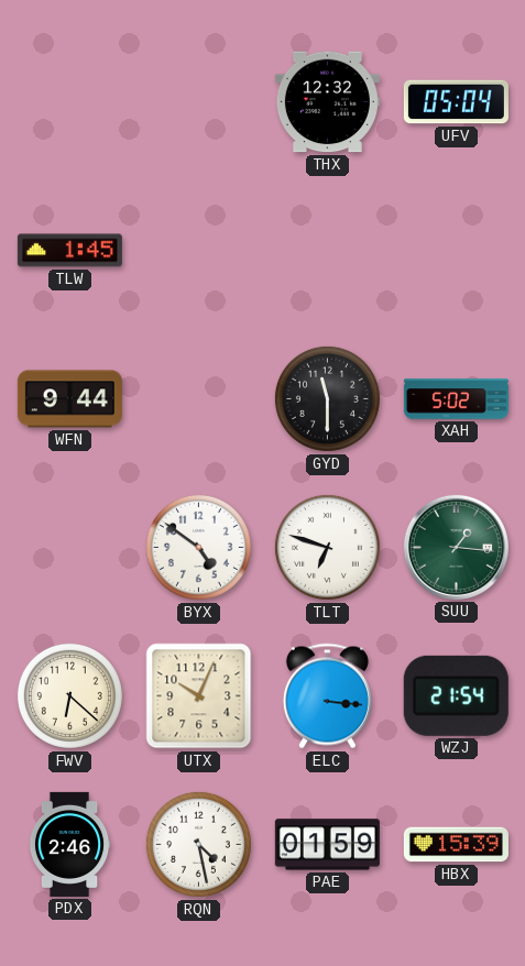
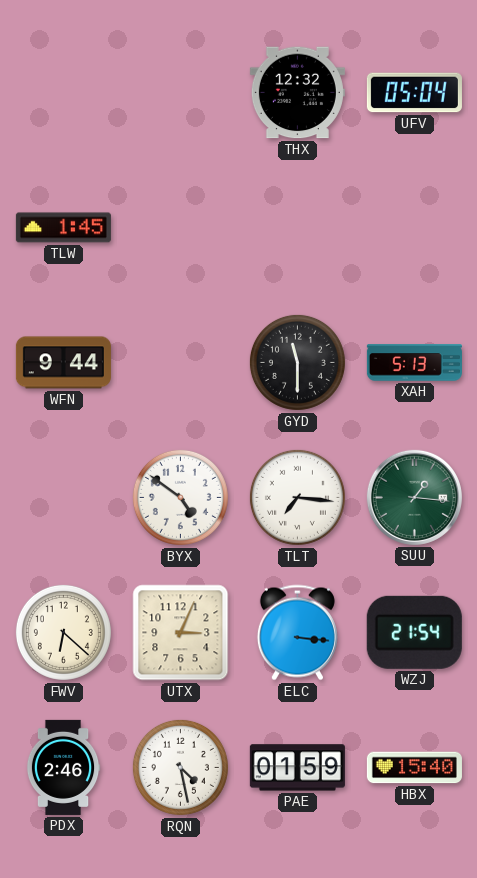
XAH: 5:02 -> 5:13 (414, 363)
TLT: 6:48 -> 7:16 (297, 497)
UTX: 10:04 -> 3:04 (181, 633)
HBX: 15:39 -> 15:40 (414, 768)
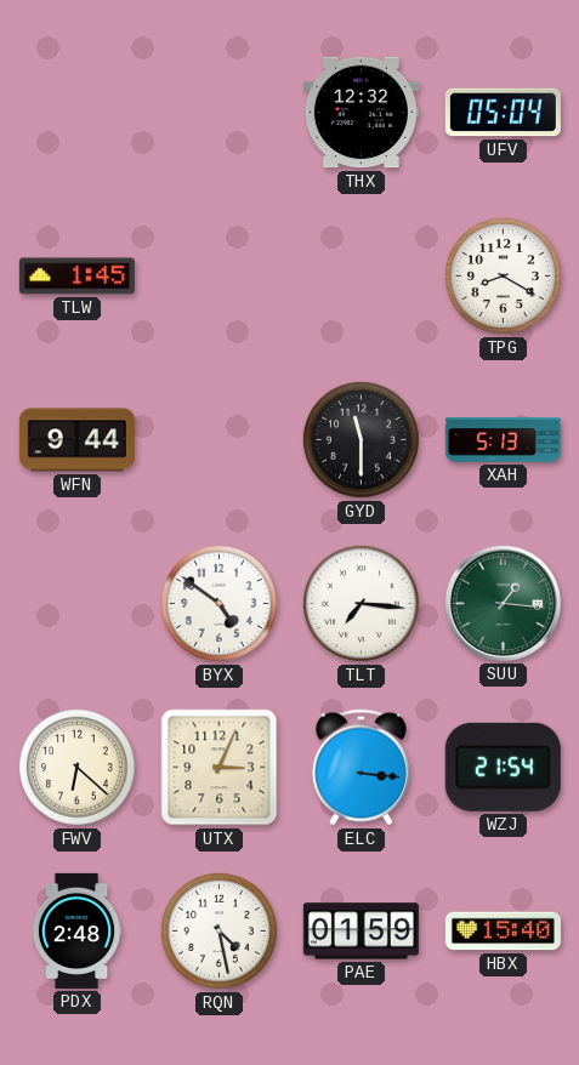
TPG: none -> 8:20 (503, 275)
PDX: 2:46 -> 2:48 (76, 930)
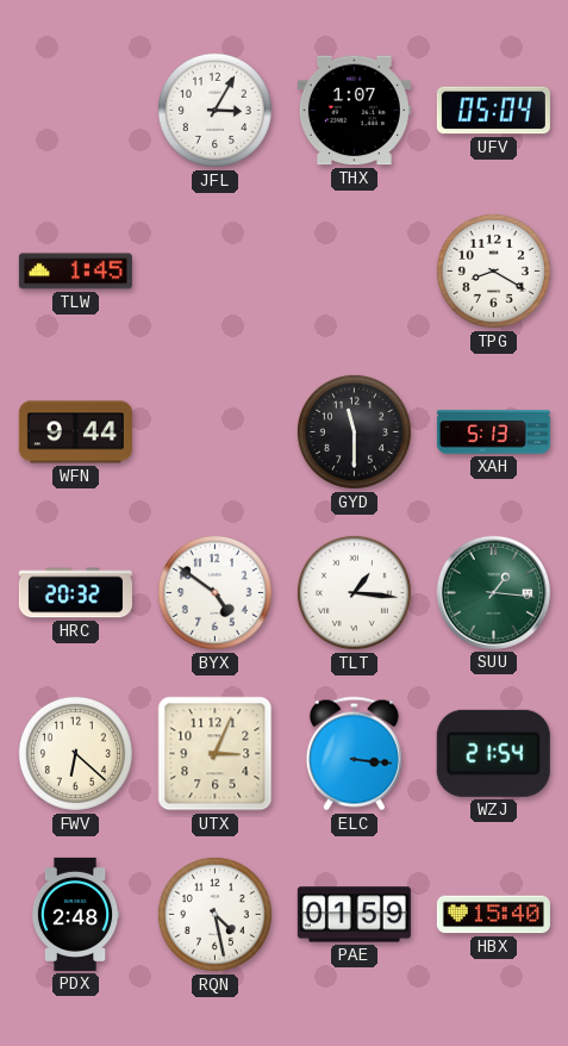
JFL: none -> 3:05 (214, 110)
THX: 12:32 -> 1:07 (354, 111)
HRC: none -> 20:32 (75, 593)
TLT: 7:16 -> 1:16 (354, 592)
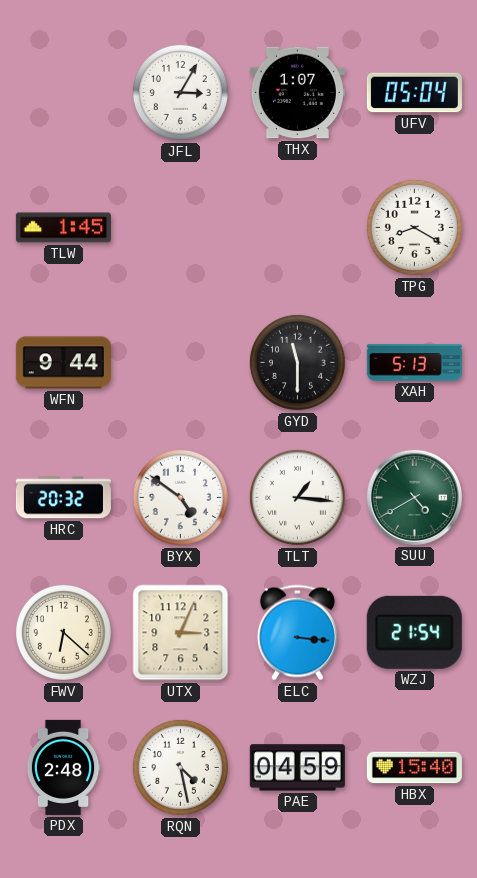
SUU: 1:16 -> 4:40 (414, 497)
PAE: 01:59 -> 04:59 (297, 768)
